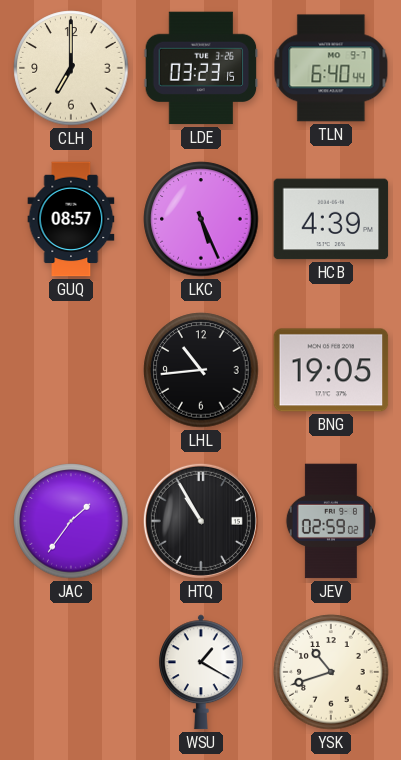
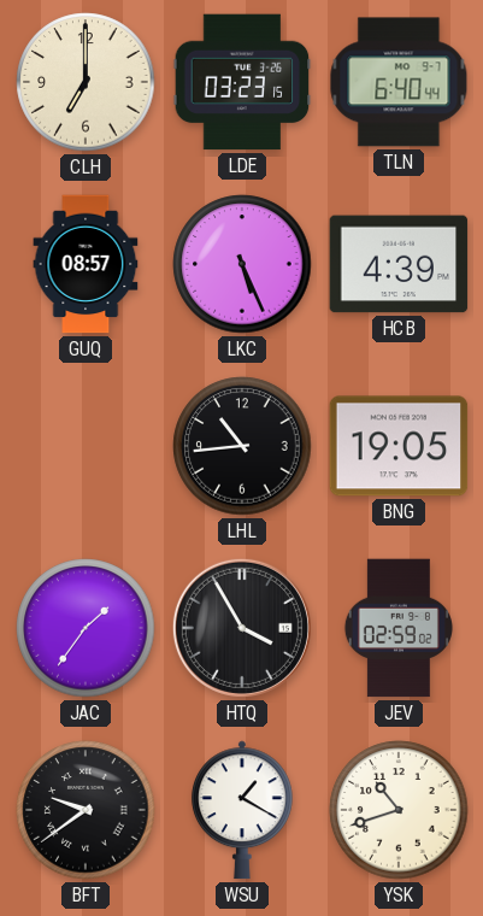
HTQ: 10:55 -> 3:55 (242, 628)
BFT: none -> 9:39 (86, 810)
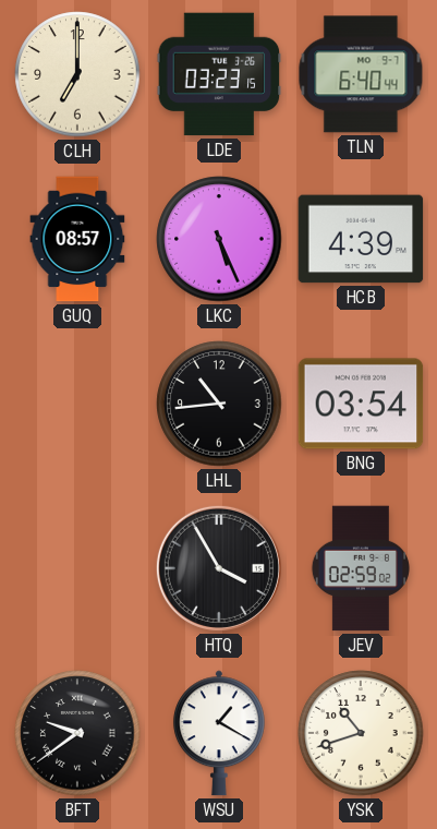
BNG: 19:05 -> 03:54 (361, 404)
JAC: 1:36 -> none (86, 628)
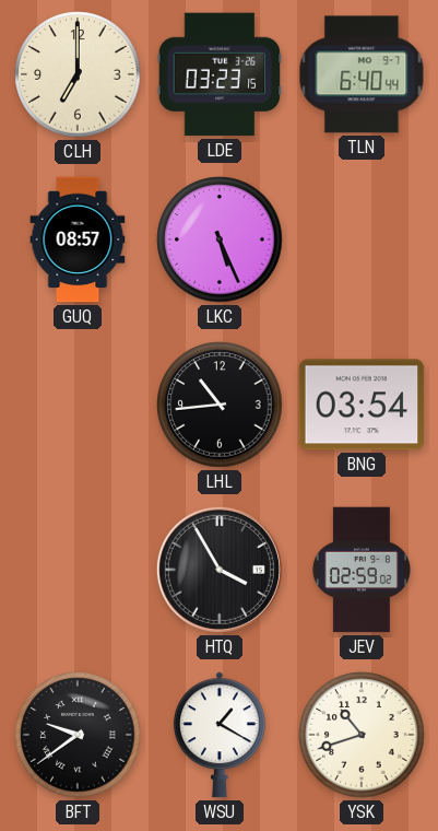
HCB: 4:39 -> none (361, 239)
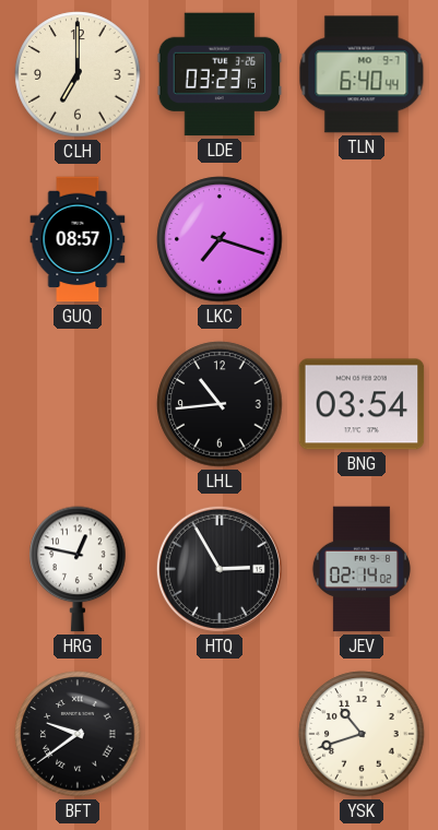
LKC: 5:26 -> 7:18 (220, 239)
HRG: none -> 12:47 (78, 569)
HTQ: 3:55 -> 2:55 (220, 569)
JEV: 02:59 -> 02:14 (362, 569)
WSU: 1:20 -> none (220, 735)
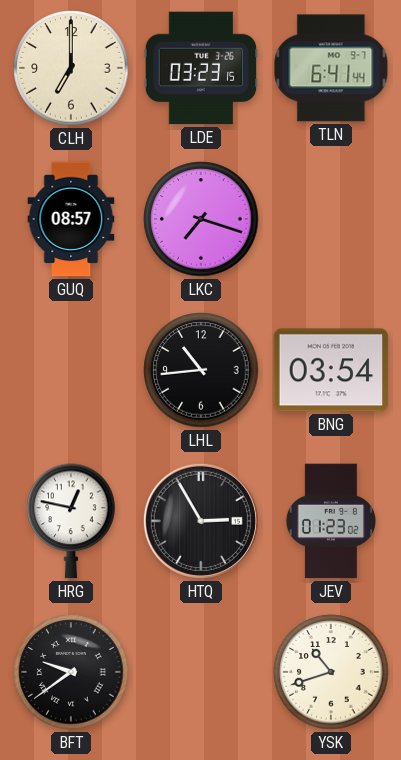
TLN: 6:40 -> 6:41 (331, 68)
JEV: 02:14 -> 01:23 (331, 521)
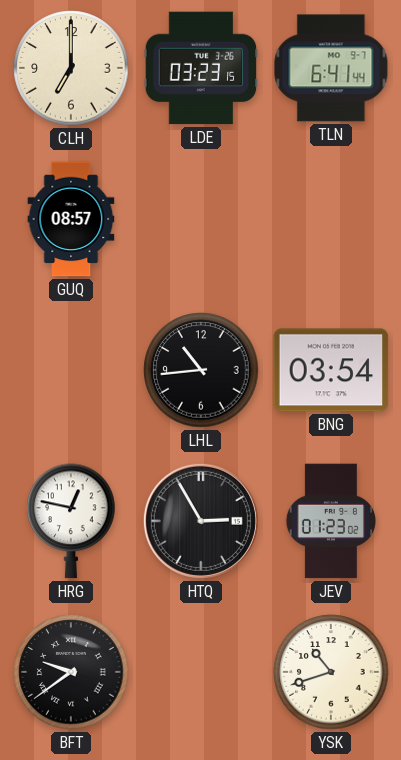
LKC: 7:18 -> none (201, 219)
